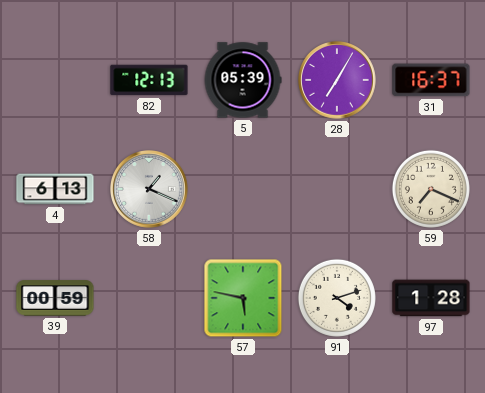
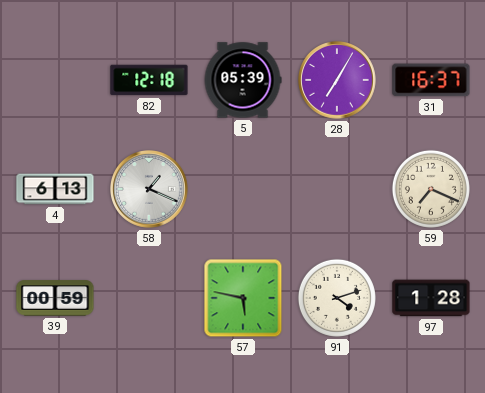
82: 12:13 -> 12:18 (149, 80)
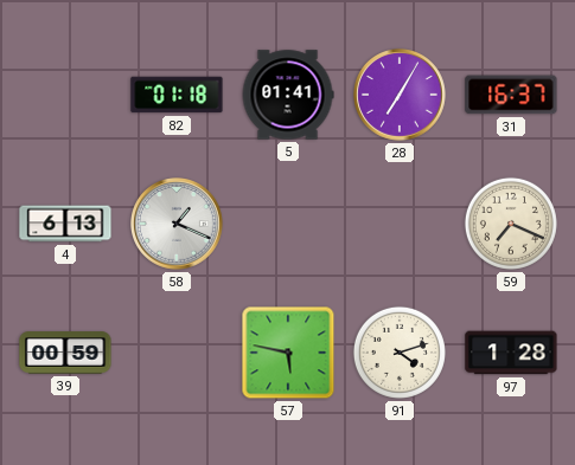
82: 12:18 -> 01:18 (177, 95)
5: 05:39 -> 01:41 (288, 95)
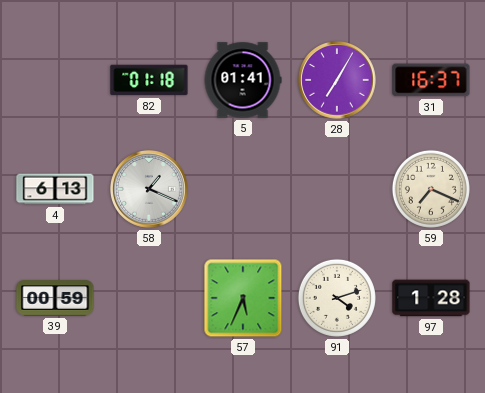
57: 5:47 -> 5:34 (243, 298)
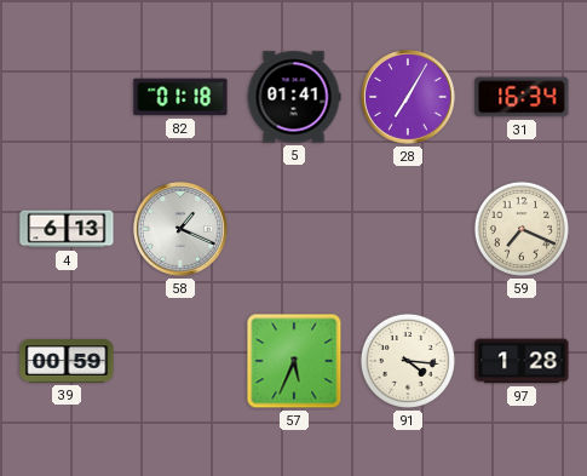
31: 16:37 -> 16:34 (522, 97)
91: 4:12 -> 4:16 (408, 361)
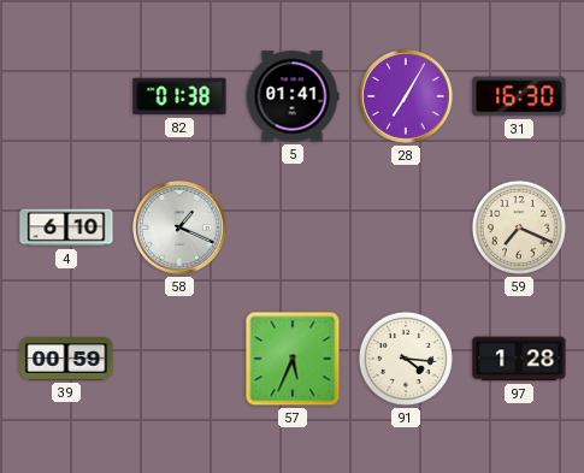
82: 01:18 -> 01:38 (179, 96)
31: 16:34 -> 16:30 (519, 96)
4: 6:13 -> 6:10 (66, 227)
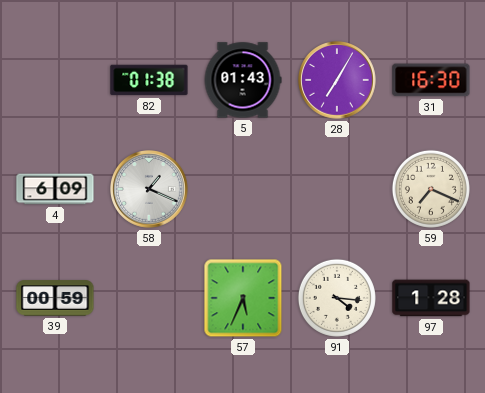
5: 01:41 -> 01:43 (243, 80)
4: 6:10 -> 6:09 (55, 189)
